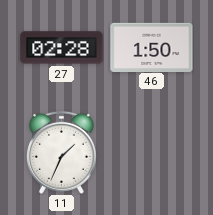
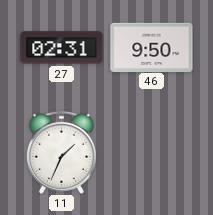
27: 02:28 -> 02:31 (62, 48)
46: 1:50 -> 9:50 (152, 47)
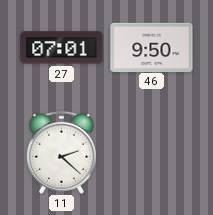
27: 02:31 -> 07:01 (62, 48)
11: 1:34 -> 2:22 (61, 152)
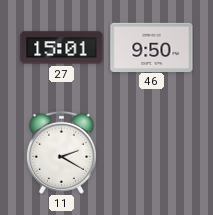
27: 07:01 -> 15:01 (62, 48)
11: 2:22 -> 2:20 (61, 152)
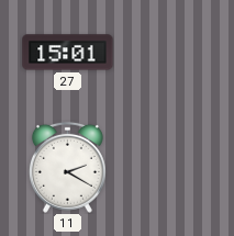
46: 9:50 -> none (152, 47)
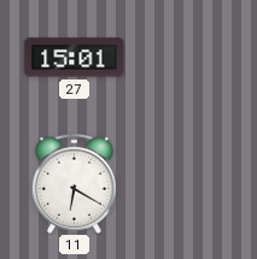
11: 2:20 -> 6:20 (74, 183)
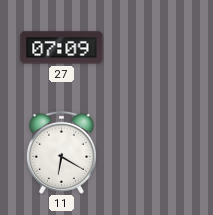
27: 15:01 -> 07:09 (62, 48)
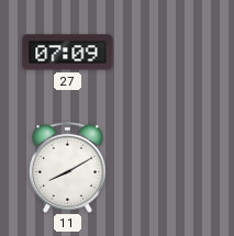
11: 6:20 -> 8:10 (67, 167)
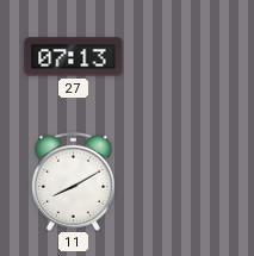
27: 07:09 -> 07:13 (74, 57)
